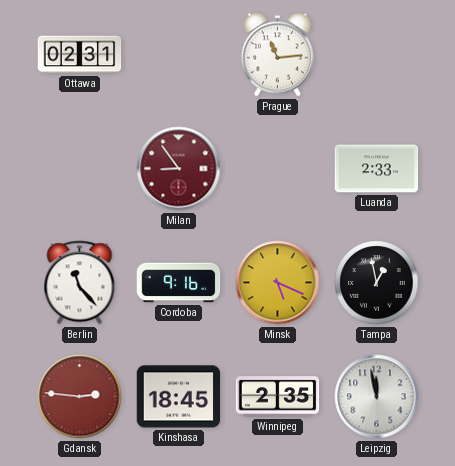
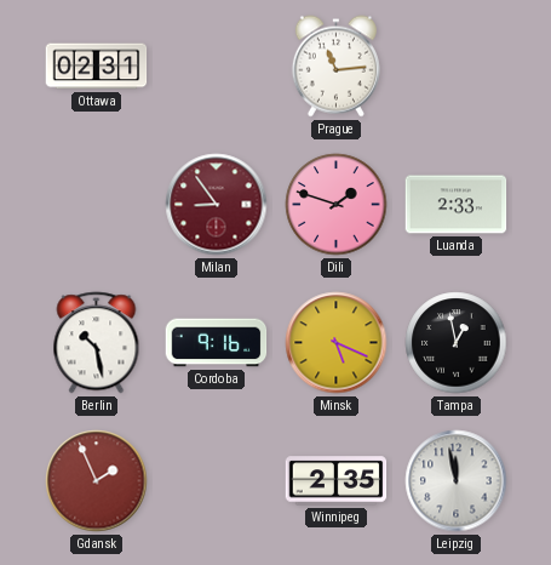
Dili: none -> 1:48 (337, 205)
Berlin: 11:23 -> 10:28 (97, 343)
Gdansk: 2:46 -> 1:56 (97, 481)
Kinshasa: 18:45 -> none (179, 397)
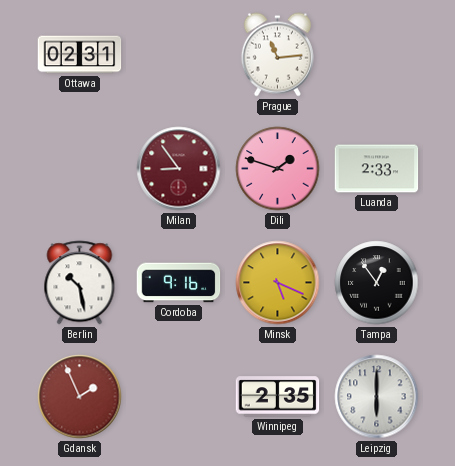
Tampa: 12:58 -> 12:54 (377, 283)
Leipzig: 11:58 -> 6:00 (377, 397)
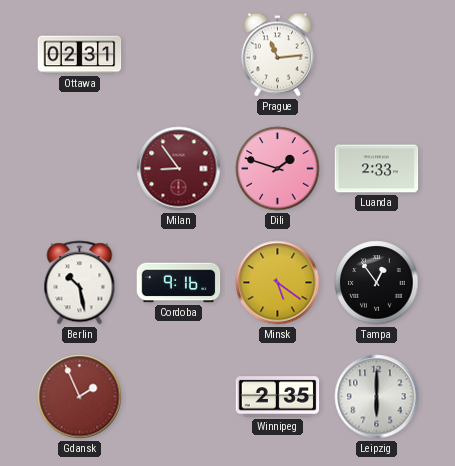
Minsk: 5:19 -> 5:21 (278, 283)
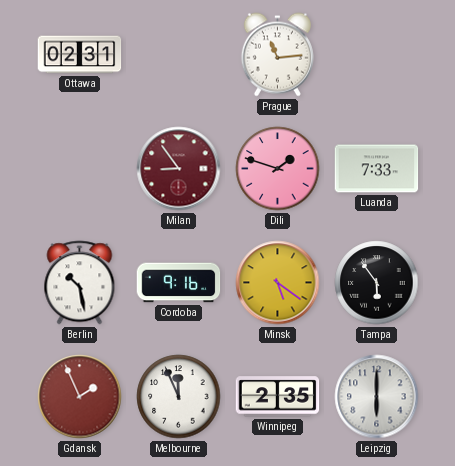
Luanda: 2:33 -> 7:33 (377, 169)
Tampa: 12:54 -> 5:54 (377, 283)
Melbourne: none -> 11:56 (179, 397)
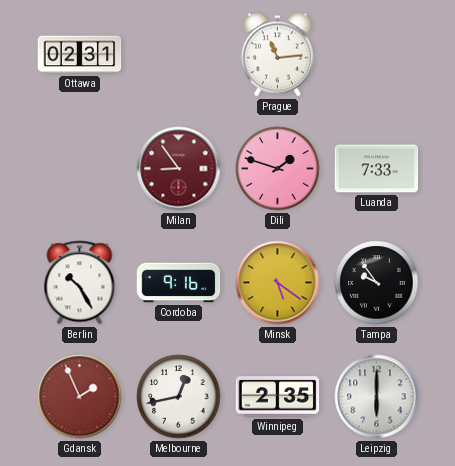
Berlin: 10:28 -> 10:25 (80, 283)
Tampa: 5:54 -> 9:54 (377, 283)
Melbourne: 11:56 -> 12:43 (179, 397)
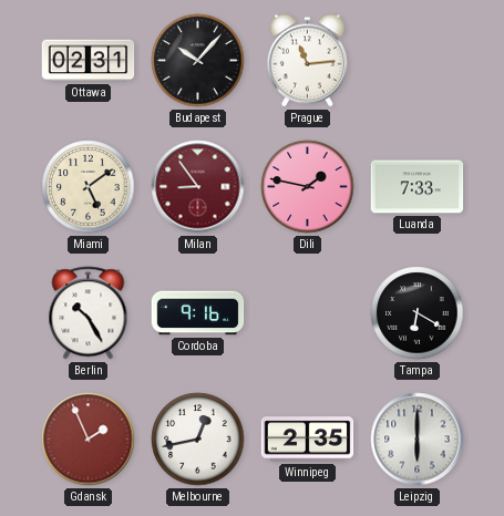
Budapest: none -> 10:07 (198, 61)
Miami: none -> 5:09 (89, 187)
Dili: 1:48 -> 1:47 (308, 187)
Minsk: 5:21 -> none (278, 283)
Tampa: 9:54 -> 6:20 (418, 313)
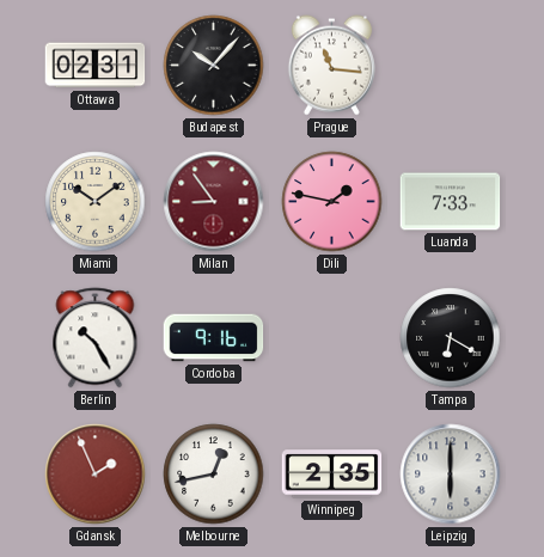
Prague: 11:14 -> 11:16 (331, 66)
Miami: 5:09 -> 10:09 (96, 202)
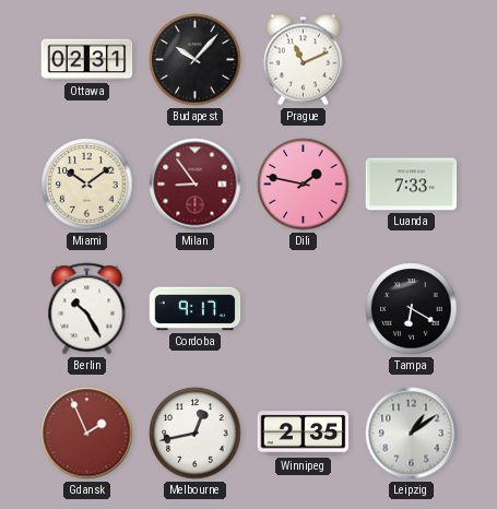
Prague: 11:16 -> 11:11 (303, 60)
Cordoba: 9:16 -> 9:17 (196, 309)
Leipzig: 6:00 -> 1:09 (412, 434)
